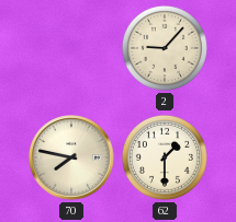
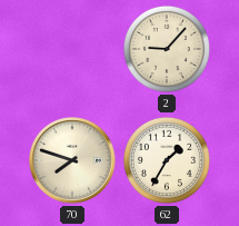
70: 7:47 -> 7:48 (72, 160)
62: 1:30 -> 1:35 (167, 160)
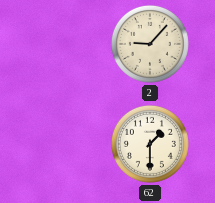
70: 7:48 -> none (72, 160)
62: 1:35 -> 1:30 (150, 144)
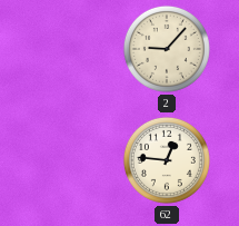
62: 1:30 -> 12:46 (167, 160)
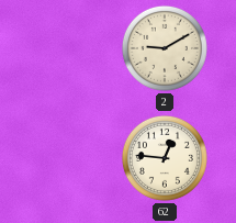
2: 9:07 -> 9:10 (165, 48)
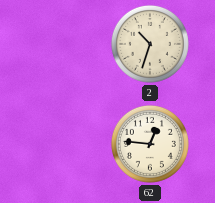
2: 9:10 -> 10:33 (150, 44)
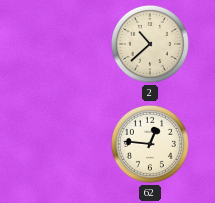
2: 10:33 -> 10:38 (150, 44)
